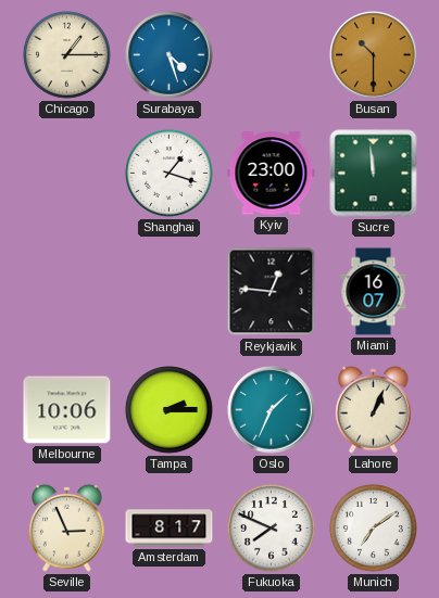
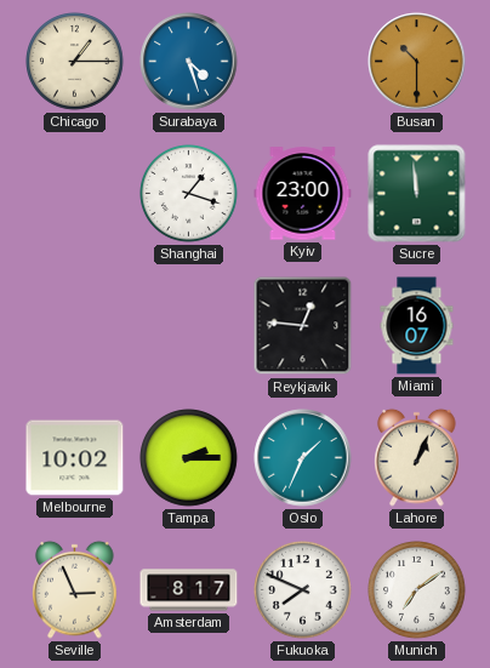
Melbourne: 10:06 -> 10:02 (75, 458)
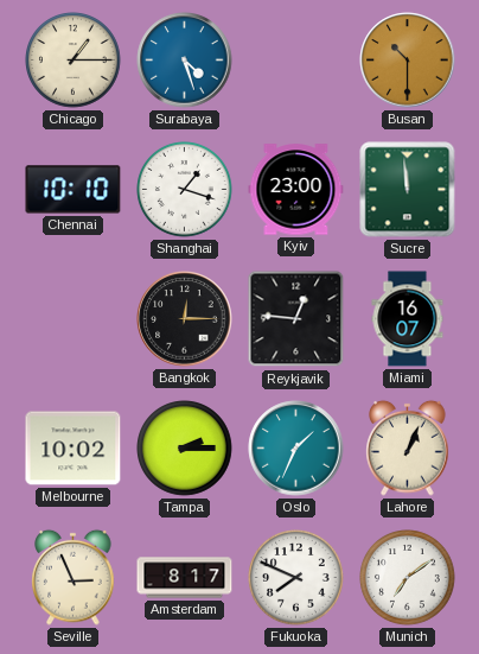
Chennai: none -> 10:10 (74, 190)
Bangkok: none -> 12:15 (185, 319)
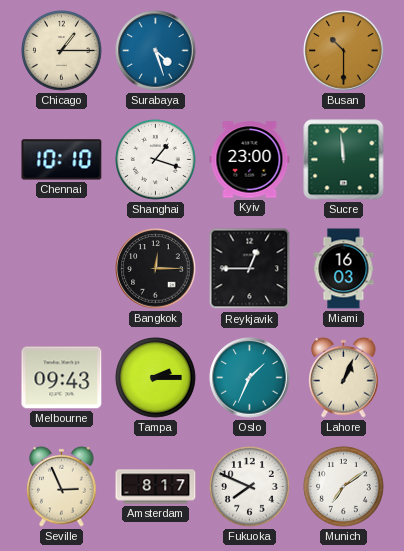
Reykjavik: 12:46 -> 12:45 (250, 269)
Miami: 16:07 -> 16:03 (344, 269)
Melbourne: 10:02 -> 09:43 (62, 378)
